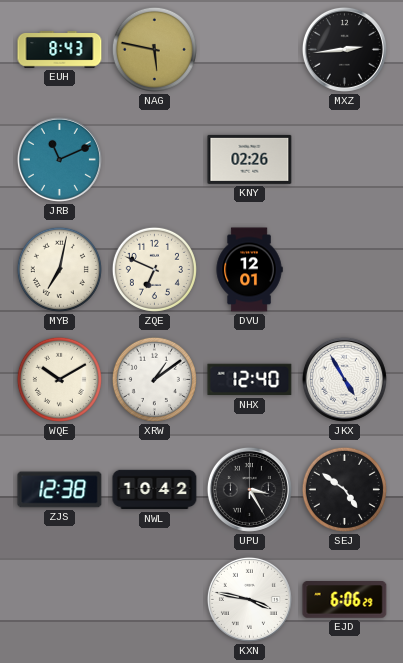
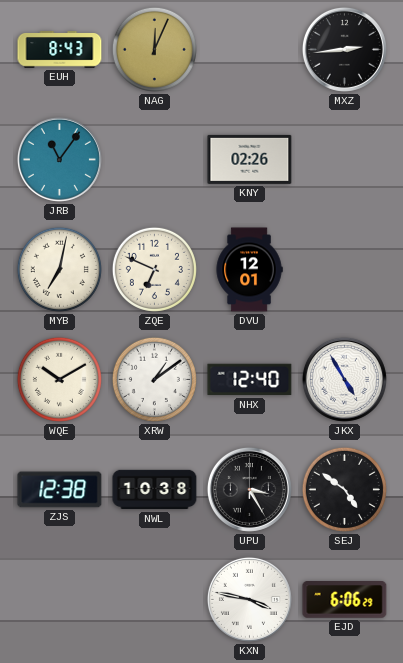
NAG: 5:47 -> 12:04 (154, 49)
JRB: 11:11 -> 11:06 (59, 159)
NWL: 10:42 -> 10:38 (155, 490)
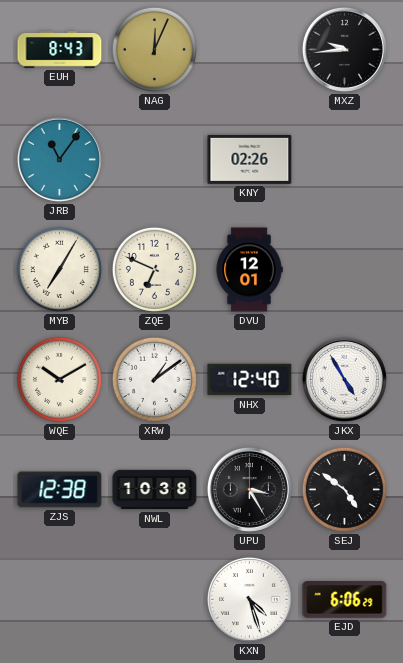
MXZ: 2:44 -> 9:44 (344, 49)
MYB: 7:02 -> 7:05 (59, 269)
KXN: 3:47 -> 4:27 (249, 599)
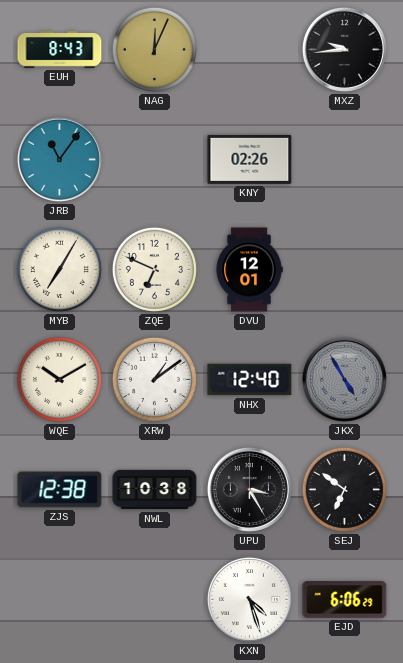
JKX dial: white -> grey (344, 379)
SEJ: 4:51 -> 6:51 (344, 489)
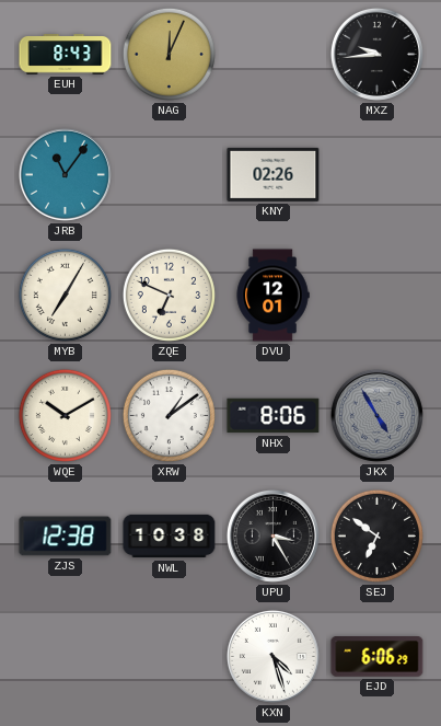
NHX: 12:40 -> 8:06 (274, 416)
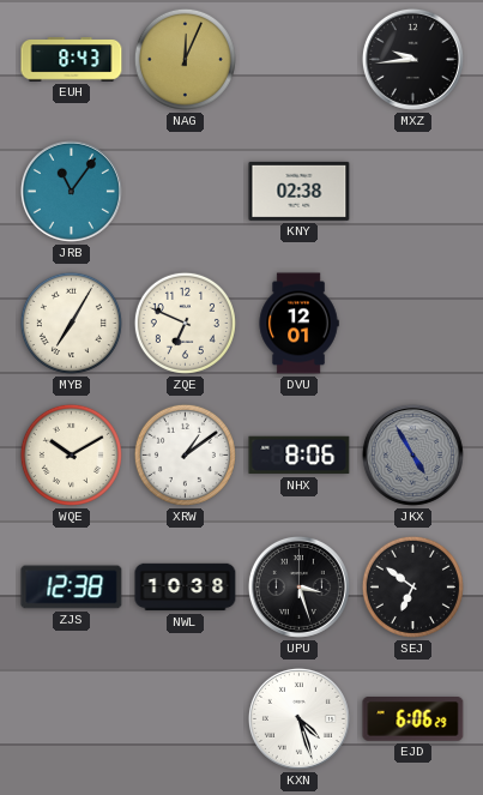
KNY: 02:26 -> 02:38 (300, 191)
UPU: 3:25 -> 3:27 (298, 586)
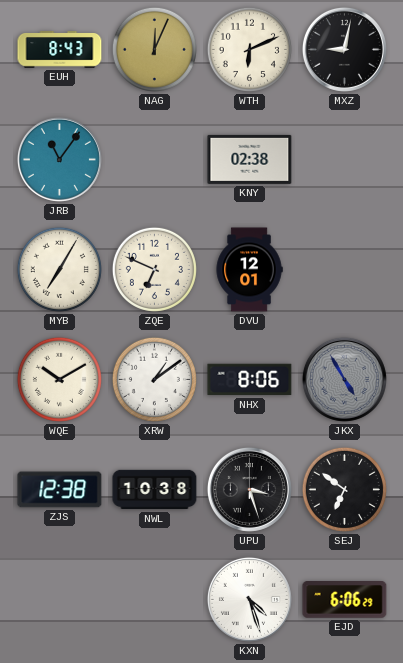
WTH: none -> 6:11 (249, 49)
MXZ: 9:44 -> 9:02 (344, 49)
